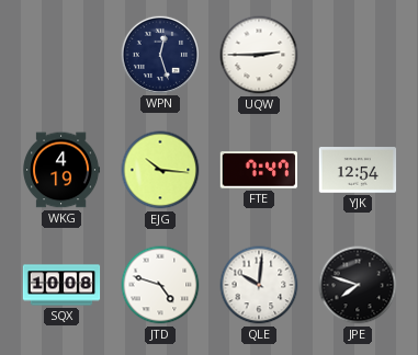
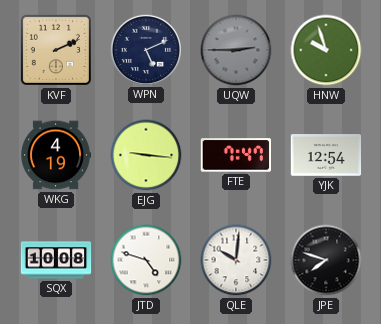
KVF: none -> 2:11 (56, 50)
WPN: 12:27 -> 5:11 (145, 49)
UQW dial: white -> grey (236, 50)
HNW: none -> 9:57 (326, 50)
EJG: 10:16 -> 9:16 (146, 155)
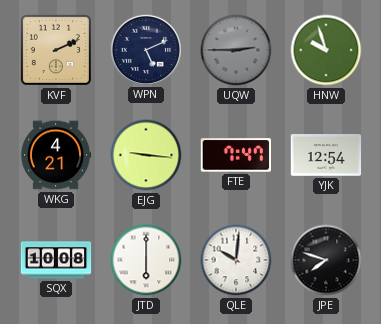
WKG: 4:19 -> 4:21 (56, 155)
JTD: 4:48 -> 6:00 (146, 260)
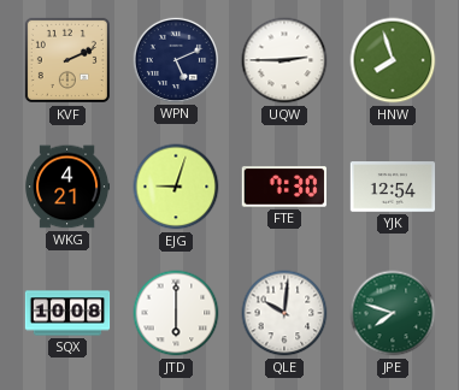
UQW dial: grey -> white (284, 60)
HNW: 9:57 -> 7:57 (393, 60)
EJG: 9:16 -> 9:03 (176, 187)
FTE: 7:47 -> 7:30 (283, 187)
JPE dial: black -> green (393, 313)
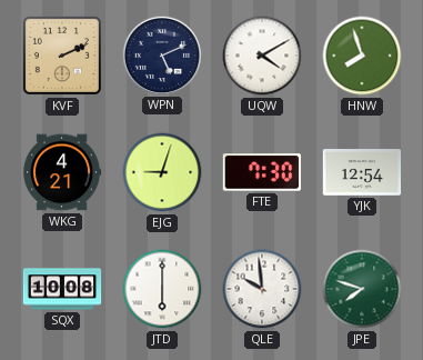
UQW: 2:45 -> 4:10 (262, 56)
QLE: 10:01 -> 9:59 (262, 289)
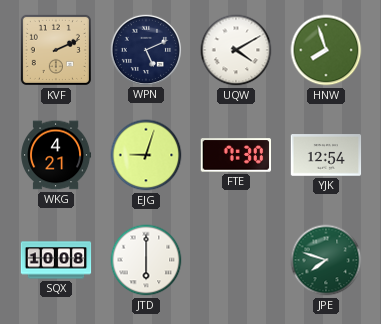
QLE: 9:59 -> none (262, 289)
